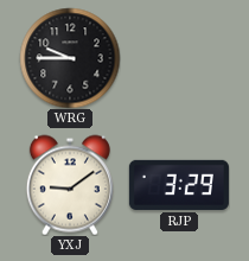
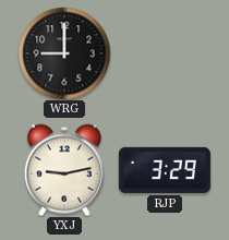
WRG: 9:45 -> 9:00 (64, 53)
YXJ: 9:09 -> 9:13 (64, 170)
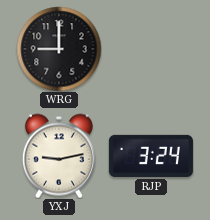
RJP: 3:29 -> 3:24 (151, 156)
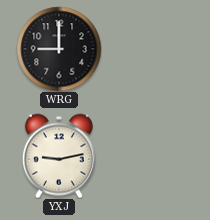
RJP: 3:24 -> none (151, 156)
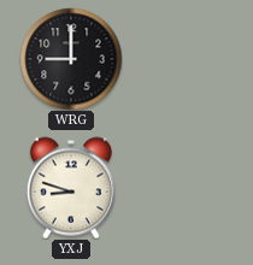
YXJ: 9:13 -> 8:48 (71, 188)
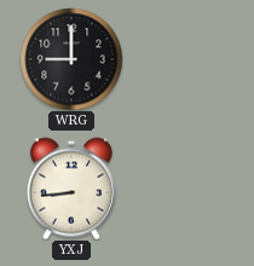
YXJ: 8:48 -> 8:44 (71, 189)
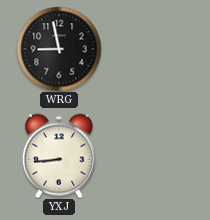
WRG: 9:00 -> 8:58 (59, 49)
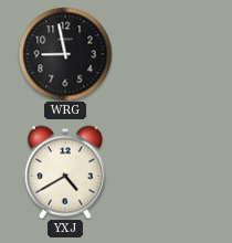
YXJ: 8:44 -> 4:40 (65, 172)
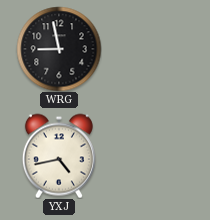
YXJ: 4:40 -> 4:43 (59, 156)
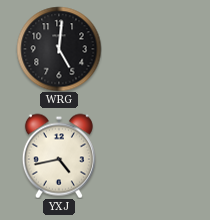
WRG: 8:58 -> 5:01 (59, 49)
